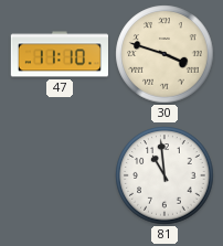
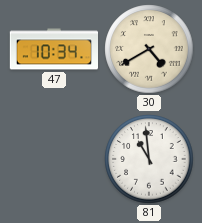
47: 11:10 -> 10:34 (53, 49)
30: 3:48 -> 4:40 (149, 49)
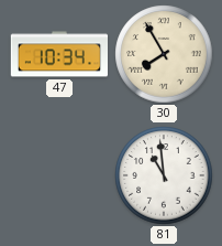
30: 4:40 -> 7:55 (164, 54)
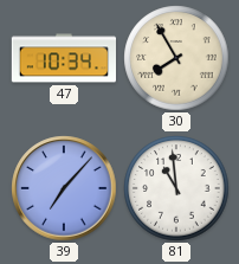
39: none -> 7:07 (64, 188)
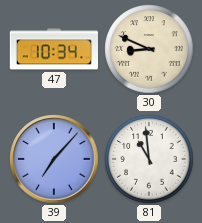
30: 7:55 -> 8:49 (149, 49)
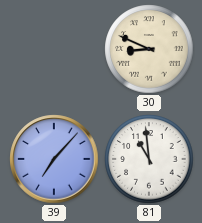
47: 10:34 -> none (53, 49)
